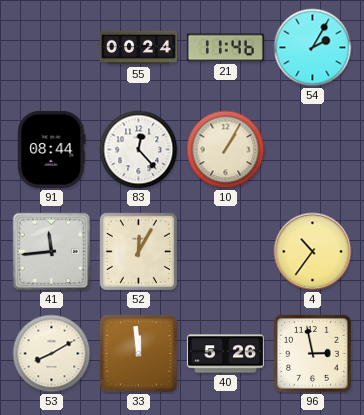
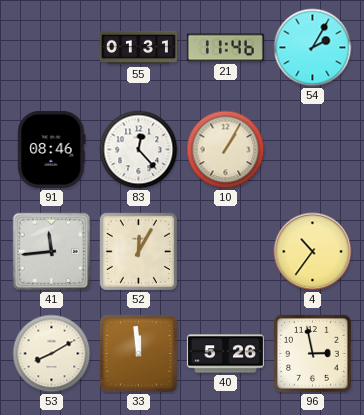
55: 00:24 -> 01:31 (138, 48)
91: 08:44 -> 08:46 (52, 149)
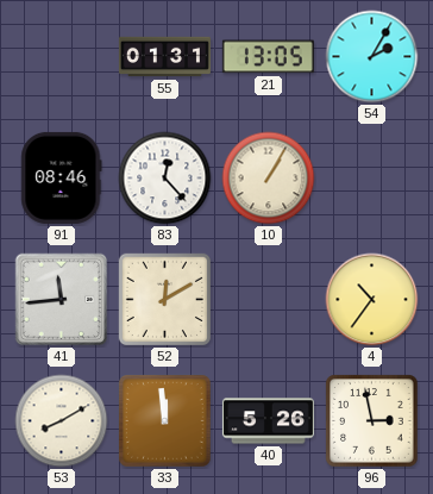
21: 11:46 -> 13:05 (268, 57)
52: 12:05 -> 12:10 (164, 299)
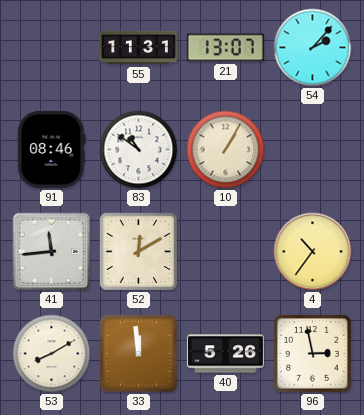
55: 01:31 -> 11:31 (138, 48)
21: 13:05 -> 13:07 (225, 48)
54: 2:05 -> 2:07 (313, 48)
83: 12:23 -> 10:51 (139, 150)
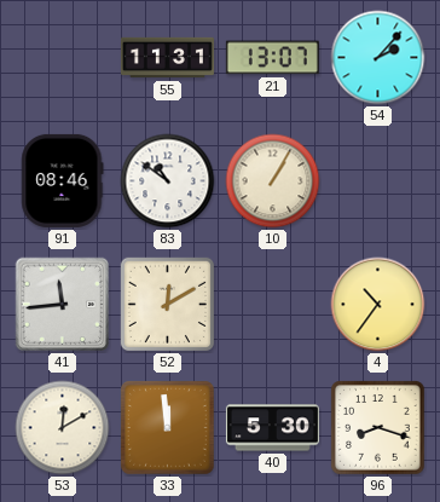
53: 8:10 -> 12:10 (63, 428)
40: 5:26 -> 5:30 (272, 428)
96: 2:58 -> 8:18 (378, 428)
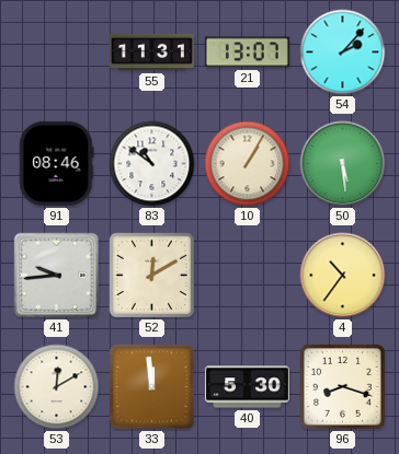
50: none -> 5:29 (343, 164)
41: 11:44 -> 9:44 (57, 276)
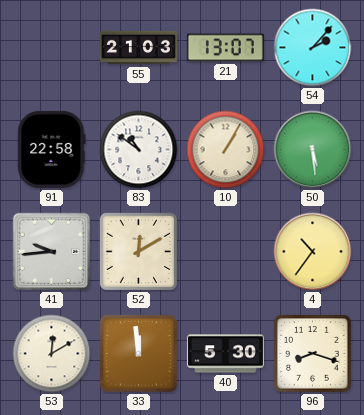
55: 11:31 -> 21:03 (138, 48)
91: 08:46 -> 22:58 (52, 149)
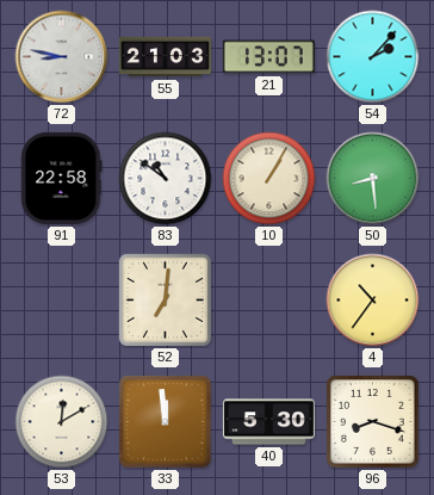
72: none -> 8:47 (62, 57)
50: 5:29 -> 8:29 (373, 179)
41: 9:44 -> none (52, 252)
52: 12:10 -> 7:01 (165, 299)
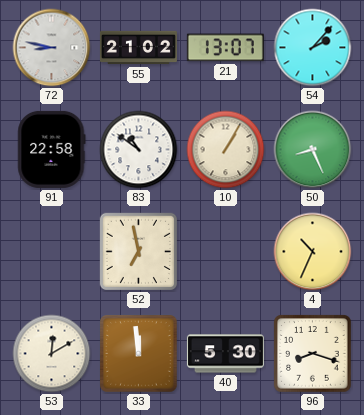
55: 21:03 -> 21:02 (138, 48)
50: 8:29 -> 8:26 (313, 150)
52: 7:01 -> 6:58 (138, 251)
4: 10:36 -> 10:34 (313, 252)
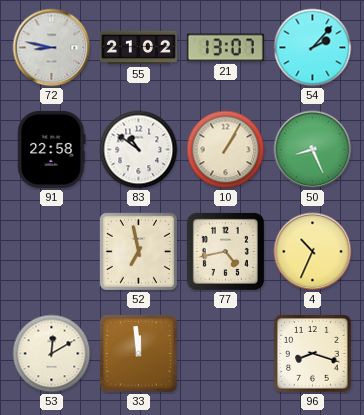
77: none -> 4:43 (225, 251)
40: 5:30 -> none (225, 354)
